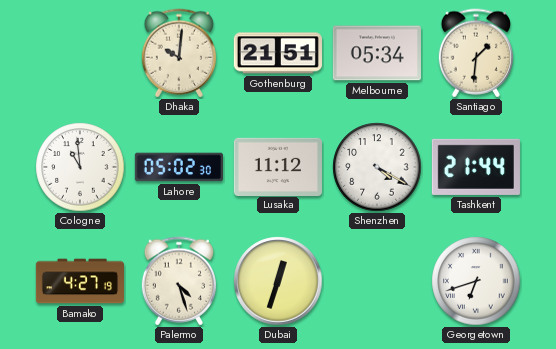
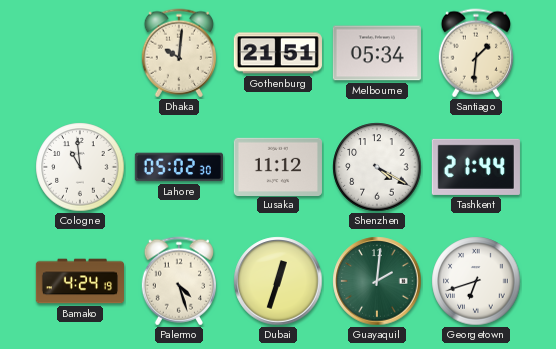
Bamako: 4:27 -> 4:24 (79, 281)
Guayaquil: none -> 2:01 (377, 281)
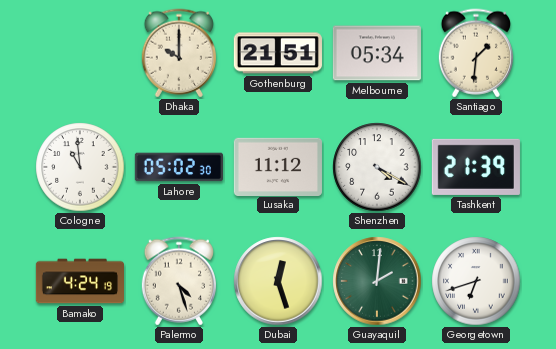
Dhaka: 10:01 -> 10:00 (179, 53)
Tashkent: 21:44 -> 21:39 (476, 167)
Dubai: 12:33 -> 12:27 (278, 281)
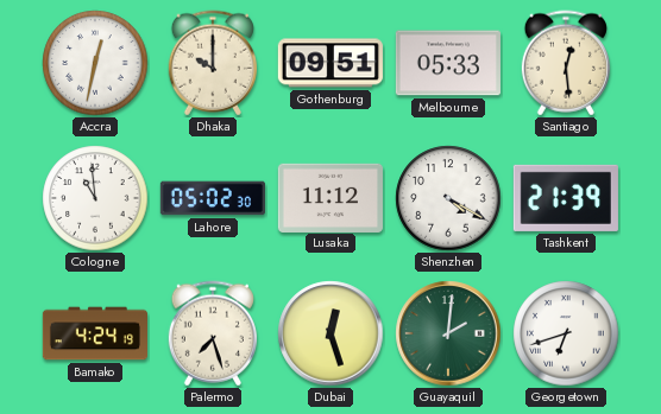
Accra: none -> 12:32 (95, 63)
Gothenburg: 21:51 -> 09:51 (330, 63)
Melbourne: 05:34 -> 05:33 (448, 63)
Santiago: 1:31 -> 12:29 (566, 63)
Palermo: 4:27 -> 7:27 (213, 333)
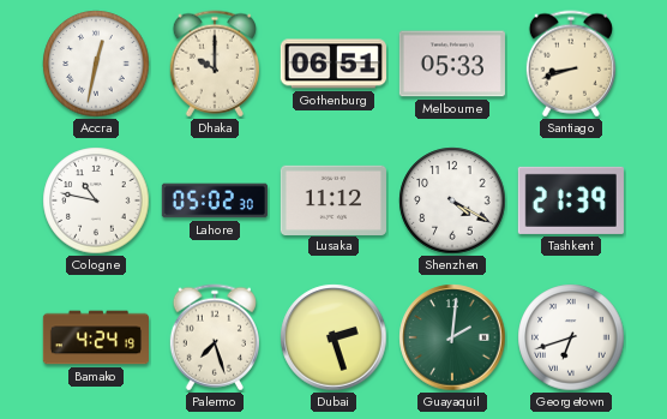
Gothenburg: 09:51 -> 06:51 (333, 64)
Santiago: 12:29 -> 8:42 (571, 64)
Cologne: 10:59 -> 10:47 (96, 200)
Dubai: 12:27 -> 2:27 (333, 337)
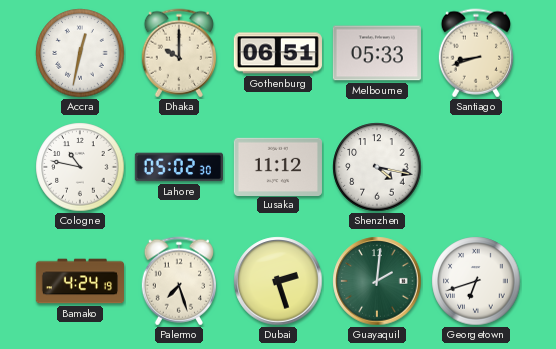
Shenzhen: 4:20 -> 4:17 (377, 167)
Tashkent: 21:39 -> none (571, 200)
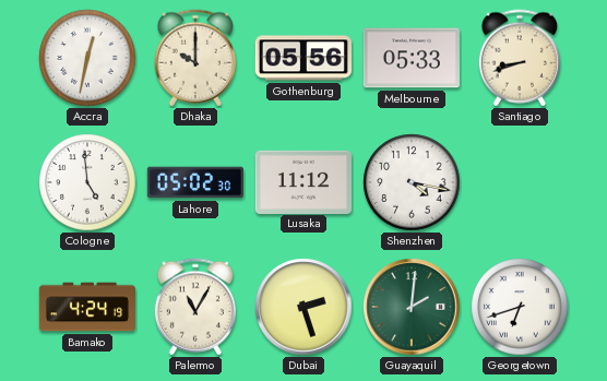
Gothenburg: 06:51 -> 05:56 (303, 58)
Cologne: 10:47 -> 4:59 (87, 182)
Palermo: 7:27 -> 11:05 (195, 307)
